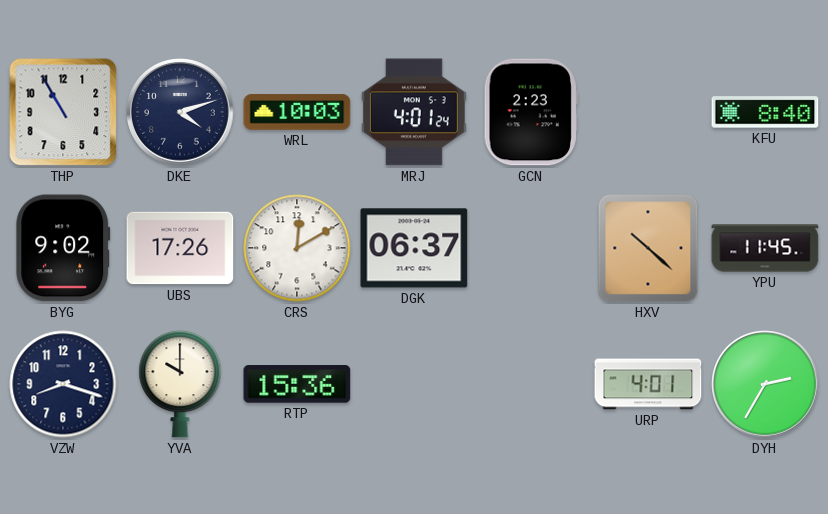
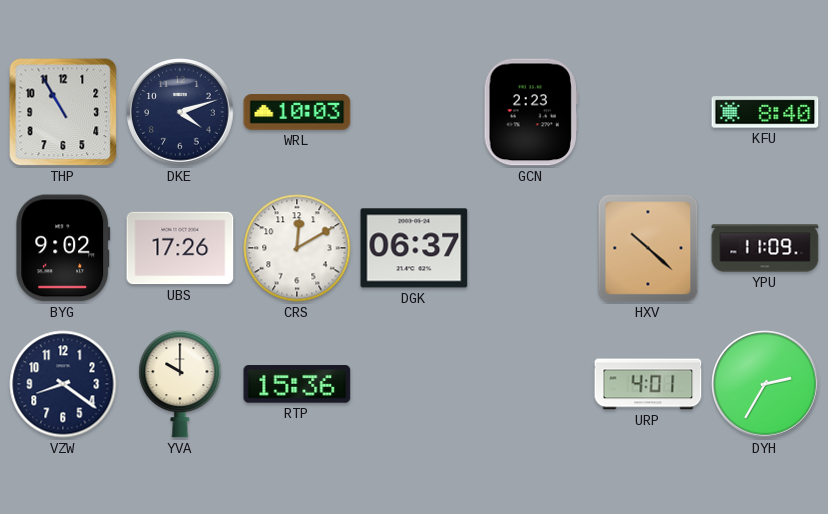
MRJ: 4:01 -> none (414, 112)
YPU: 11:45 -> 11:09 (765, 248)
VZW: 8:18 -> 8:21 (63, 384)
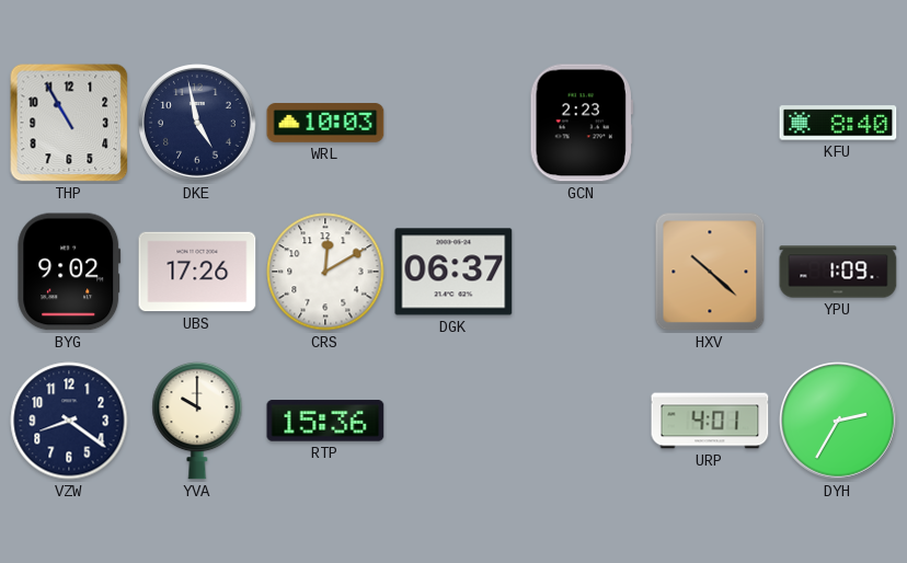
DKE: 4:12 -> 4:58 (197, 123)
YPU: 11:09 -> 1:09 (838, 272)
